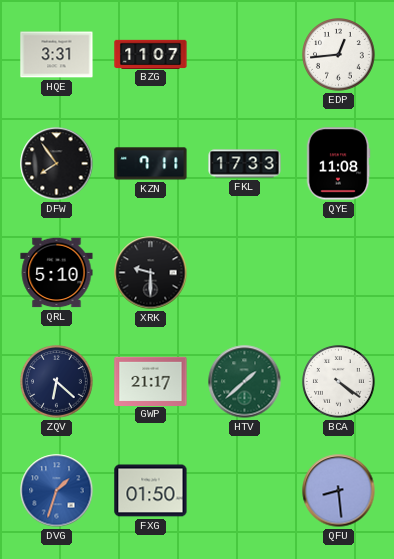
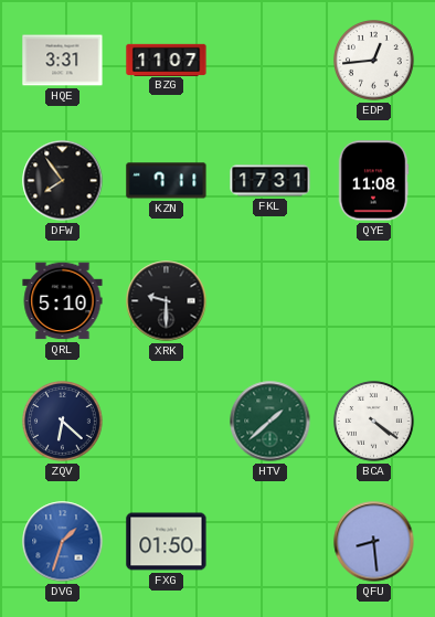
FKL: 17:33 -> 17:31 (270, 181)
GWP: 21:17 -> none (151, 381)
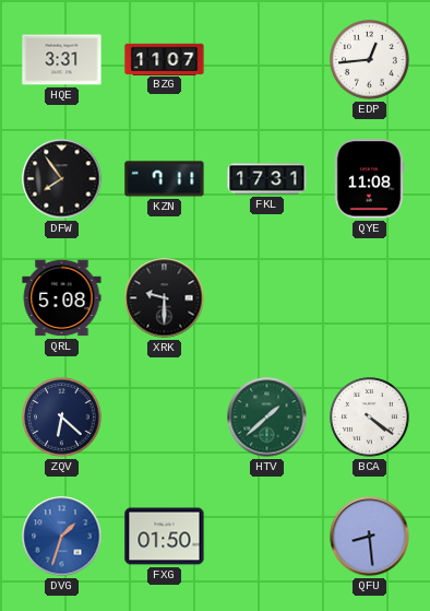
QRL: 5:10 -> 5:08 (62, 298)
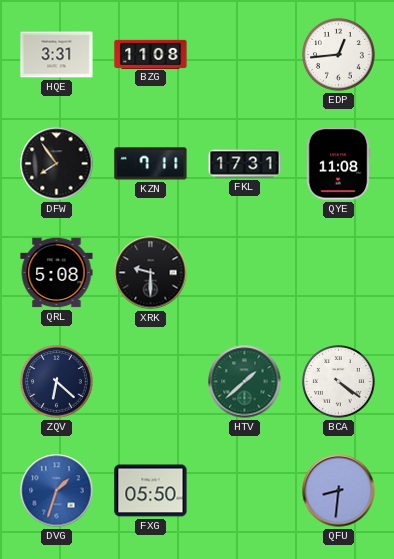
BZG: 11:07 -> 11:08 (151, 54)
FXG: 01:50 -> 05:50 (151, 491)
QFU: 8:29 -> 8:31 (339, 491)
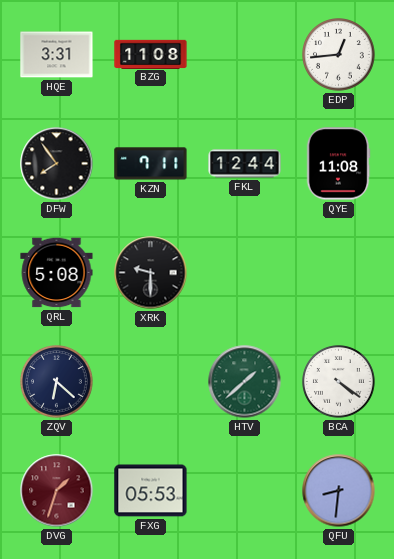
FKL: 17:31 -> 12:44 (245, 164)
DVG dial: blue -> burgundy (57, 491)
FXG: 05:50 -> 05:53 (151, 491)
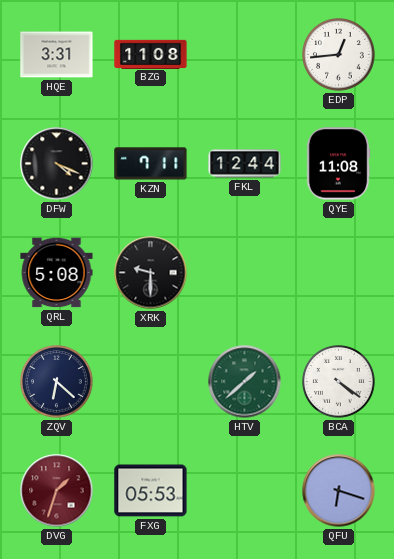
DFW: 7:54 -> 4:19 (57, 164)
QFU: 8:31 -> 6:18 (339, 491)
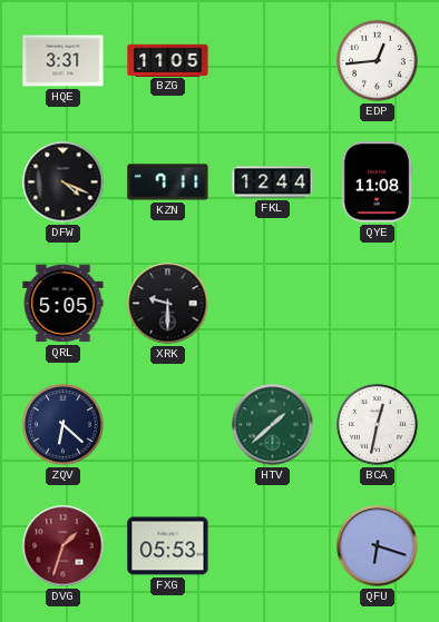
BZG: 11:08 -> 11:05 (168, 60)
QRL: 5:08 -> 5:05 (64, 304)
BCA: 4:21 -> 12:32 (378, 425)
